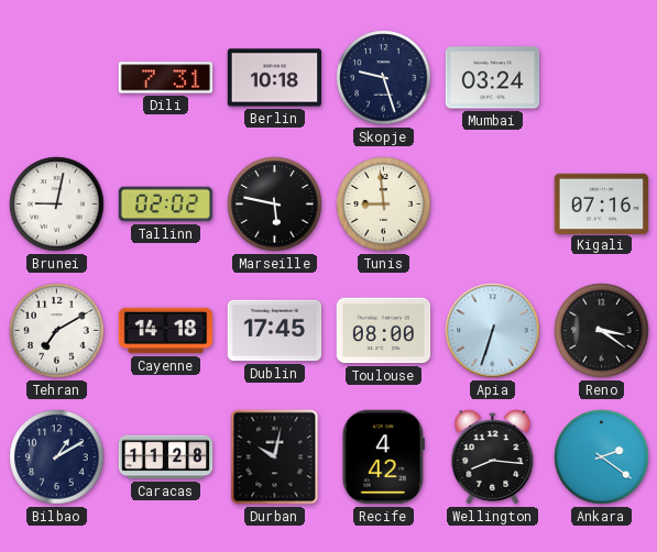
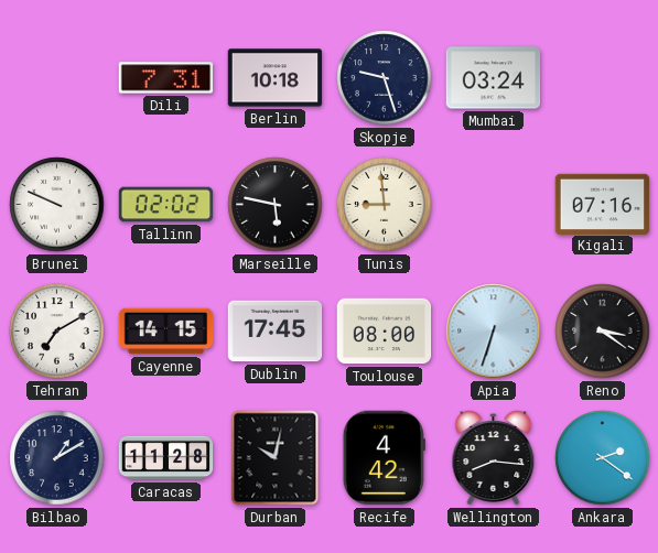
Brunei: 9:02 -> 9:49 (57, 205)
Cayenne: 14:18 -> 14:15 (166, 332)
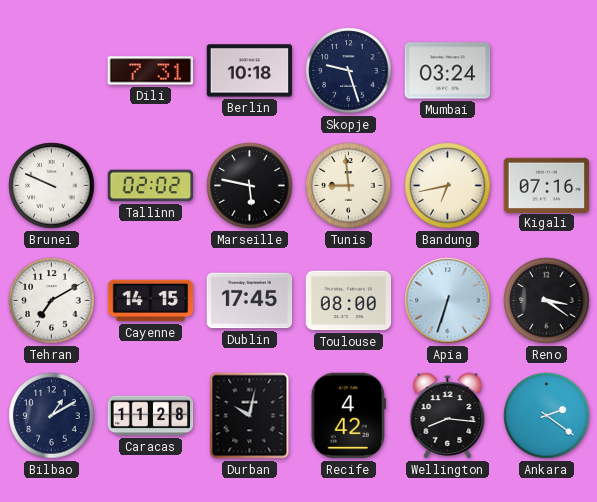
Bandung: none -> 6:43 (448, 186)
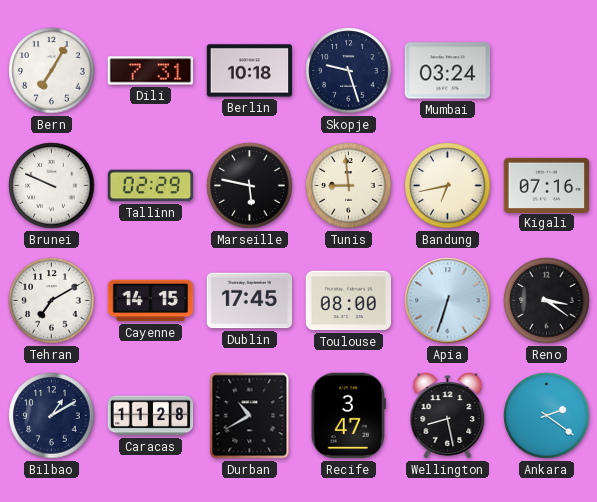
Bern: none -> 7:05 (52, 71)
Tallinn: 02:02 -> 02:29 (151, 186)
Durban: 10:02 -> 10:40 (250, 416)
Recife: 4:42 -> 3:47 (348, 416)
Wellington: 8:16 -> 8:28 (448, 416)
